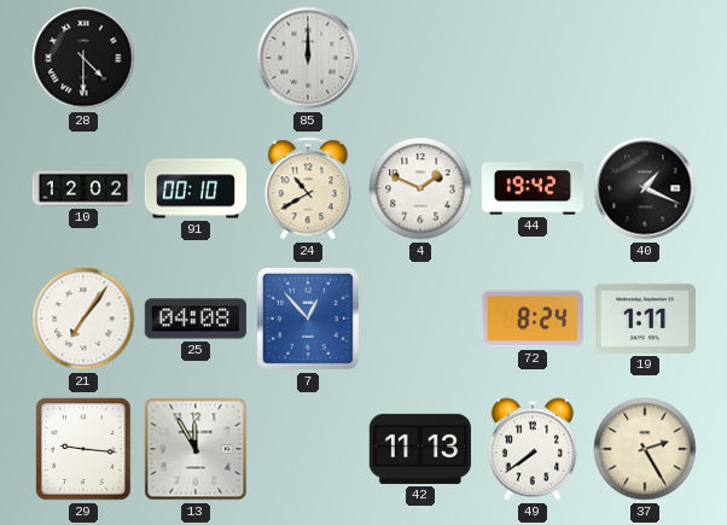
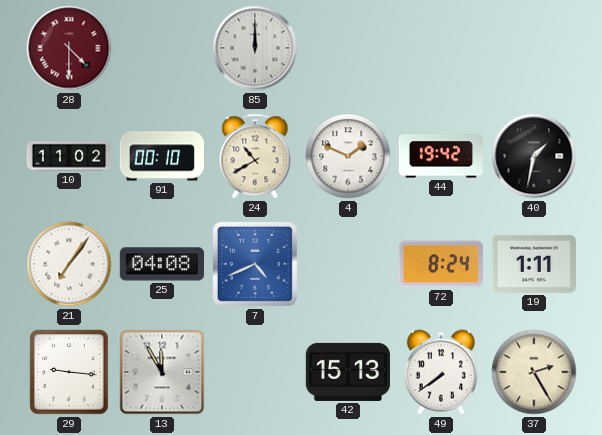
28 dial: black -> burgundy (69, 48)
10: 12:02 -> 11:02 (68, 156)
40: 1:19 -> 1:32 (534, 156)
7: 12:53 -> 4:41 (255, 264)
42: 11:13 -> 15:13 (348, 372)
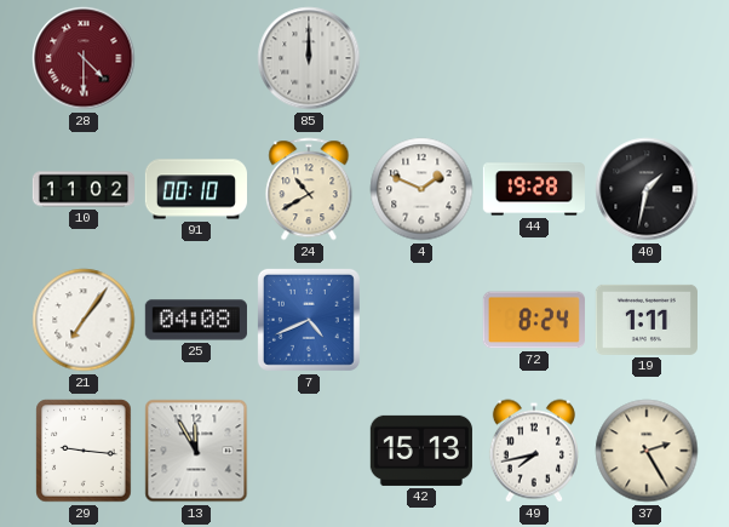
44: 19:42 -> 19:28 (533, 189)
49: 7:39 -> 7:43 (534, 451)
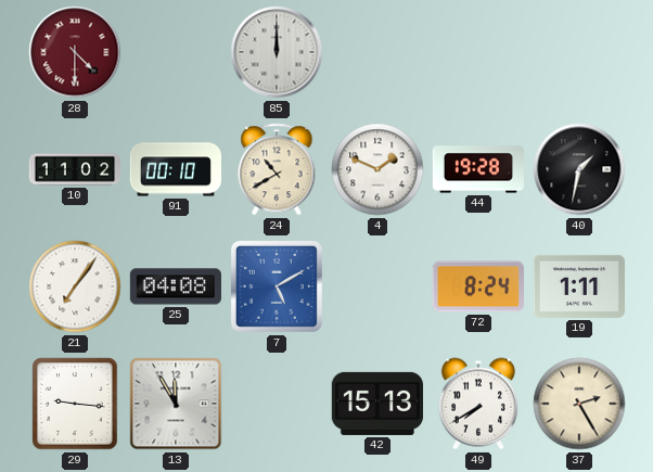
7: 4:41 -> 5:10 (277, 286)
49: 7:43 -> 7:40 (478, 404)
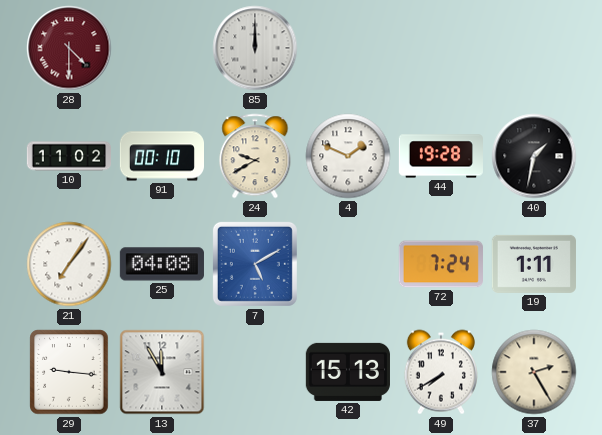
24: 10:40 -> 9:40 (255, 156)
72: 8:24 -> 7:24 (441, 264)
